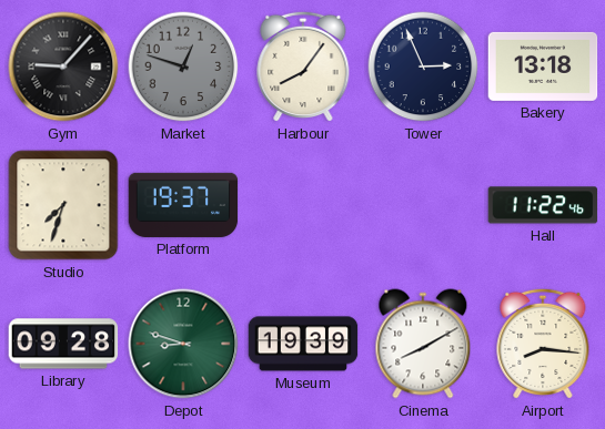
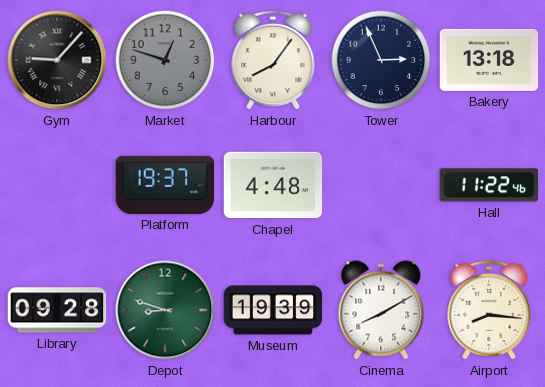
Studio: 7:33 -> none (63, 205)
Chapel: none -> 4:48 (273, 185)
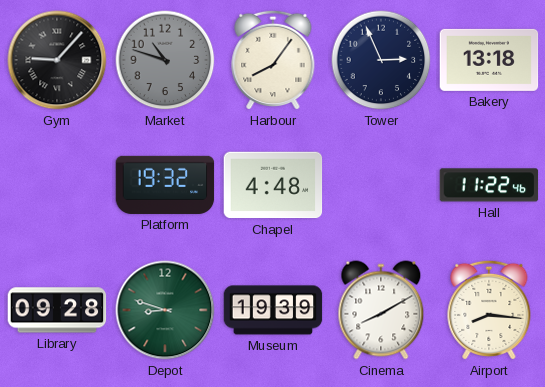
Market: 12:48 -> 10:48 (165, 60)
Platform: 19:37 -> 19:32 (165, 185)
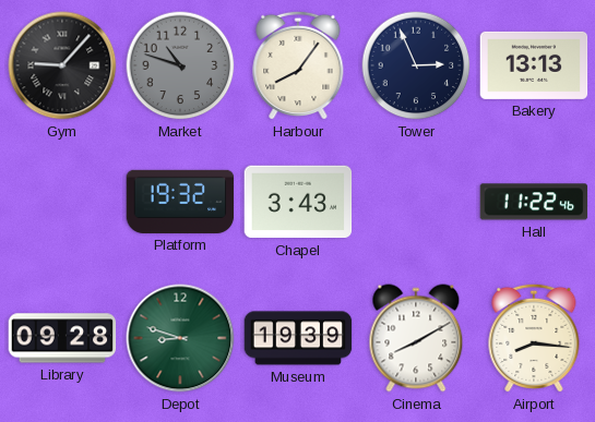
Bakery: 13:18 -> 13:13 (534, 65)
Chapel: 4:48 -> 3:43 (298, 202)
